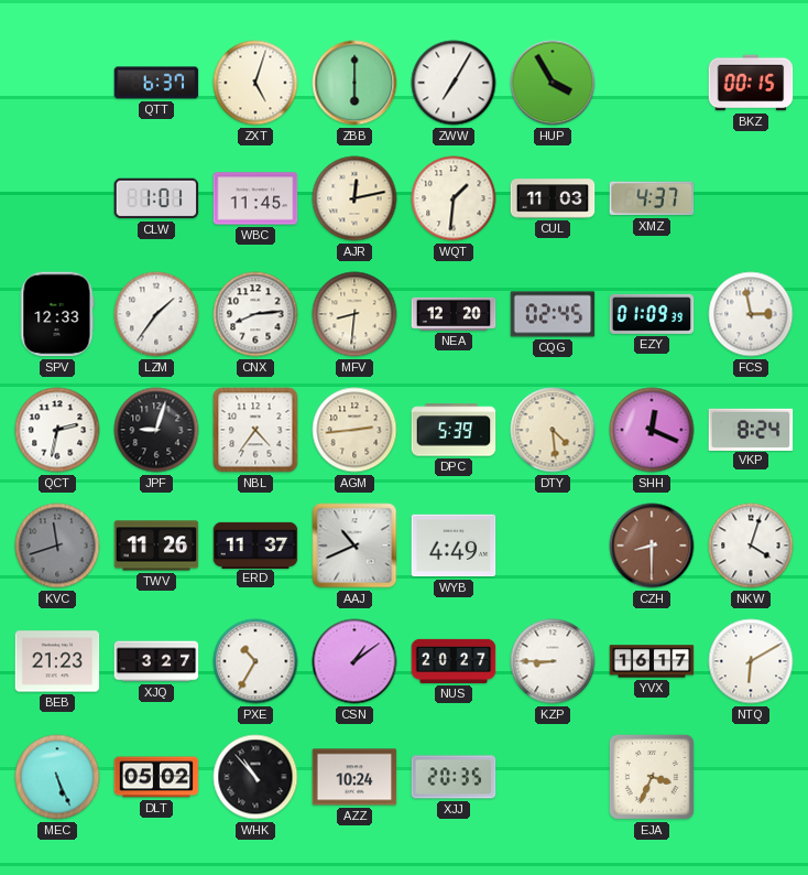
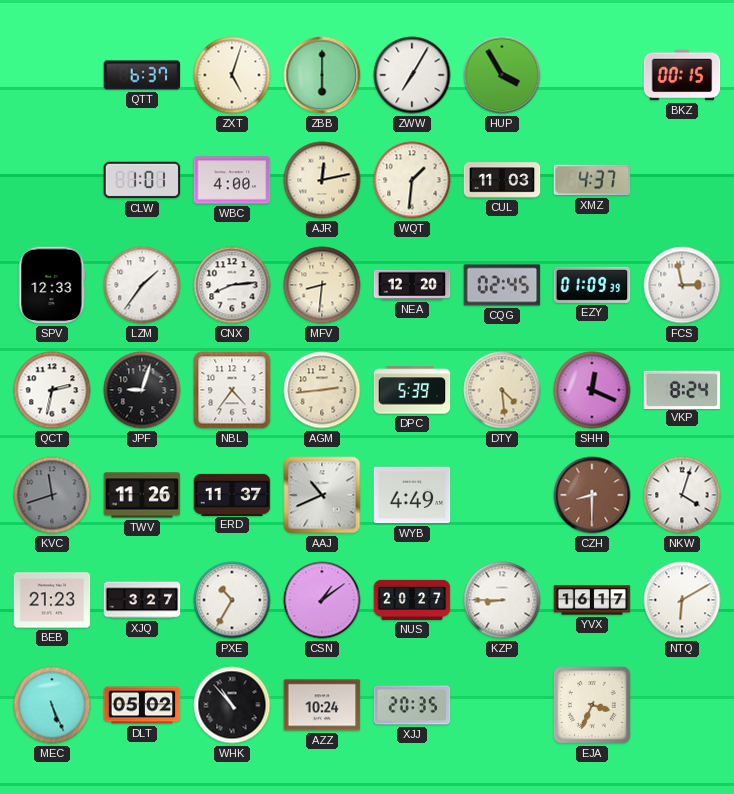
WBC: 11:45 -> 4:00 (232, 180)
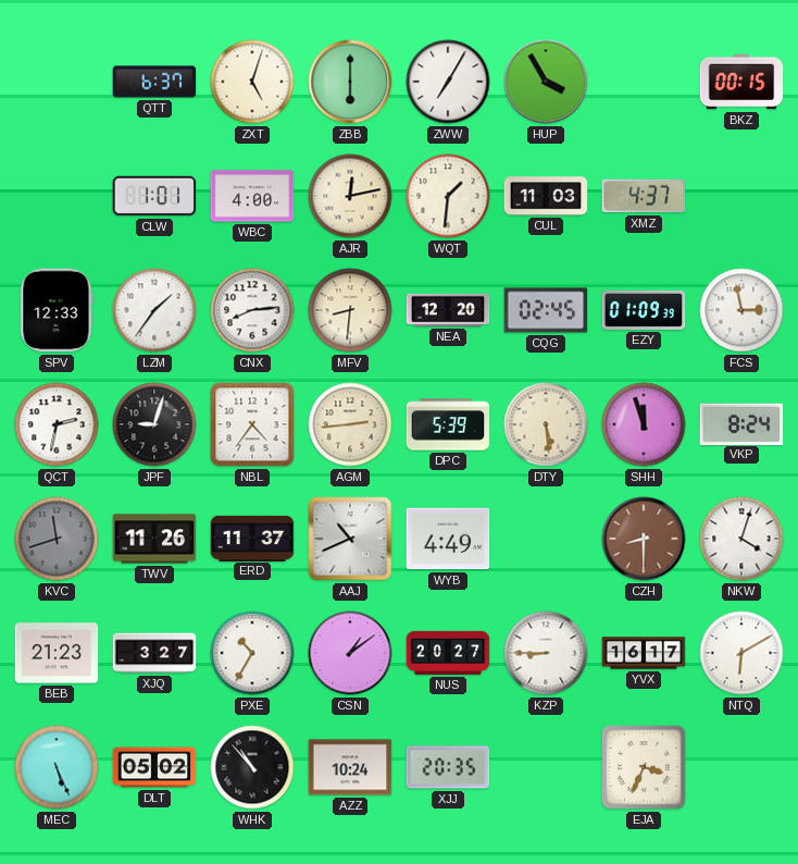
DTY: 4:29 -> 5:29 (546, 424)
SHH: 12:19 -> 11:57 (644, 424)
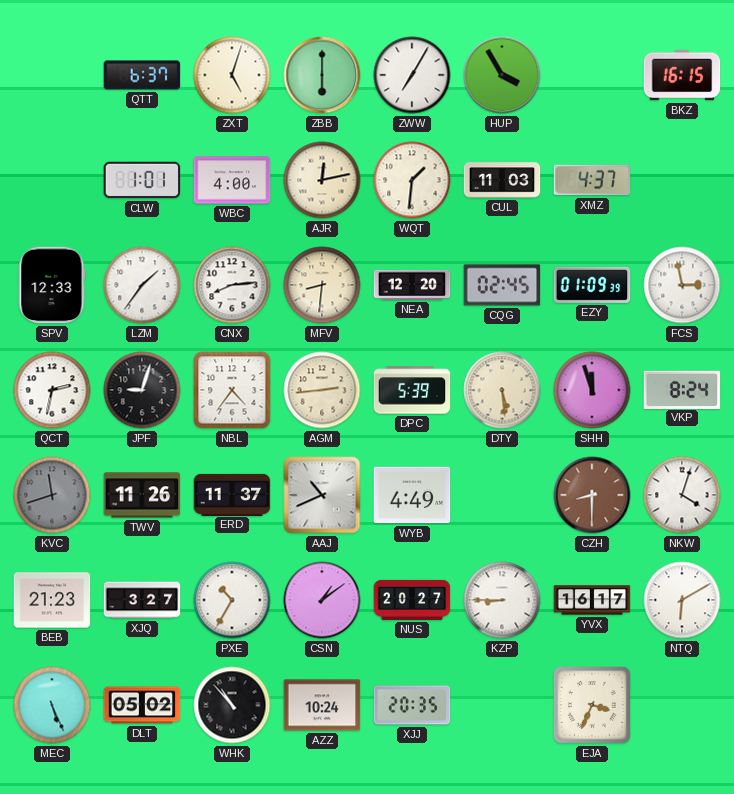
BKZ: 00:15 -> 16:15 (682, 75)
